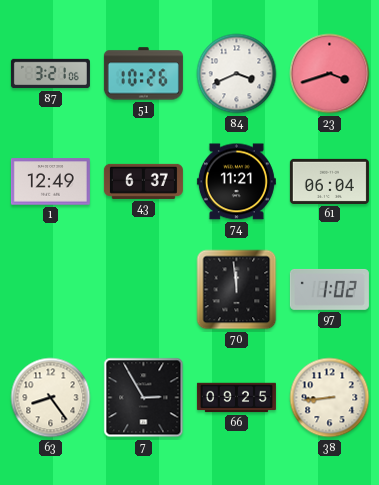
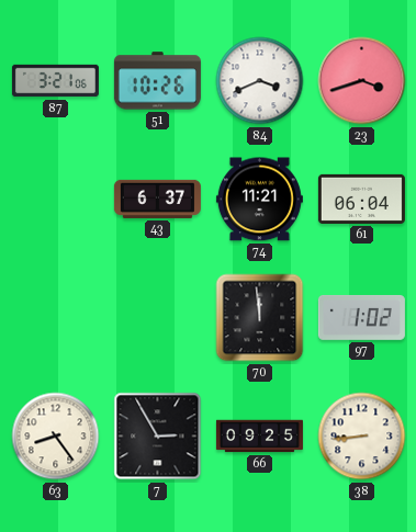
1: 12:49 -> none (50, 182)
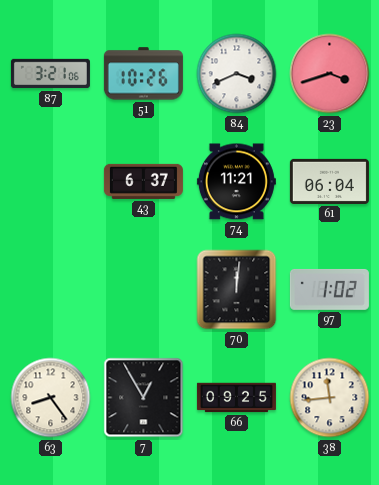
70: 11:59 -> 12:01 (237, 290)
7: 2:55 -> 12:55 (144, 398)
38: 8:44 -> 11:44 (330, 398)
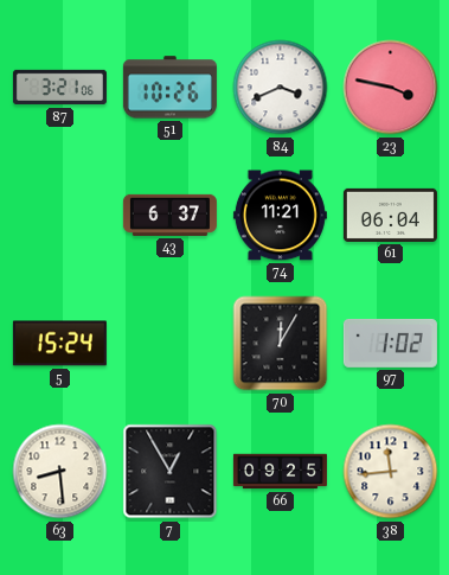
23: 3:42 -> 3:47 (391, 88)
5: none -> 15:24 (59, 344)
70: 12:01 -> 12:05 (281, 344)
63: 8:24 -> 8:29 (60, 472)
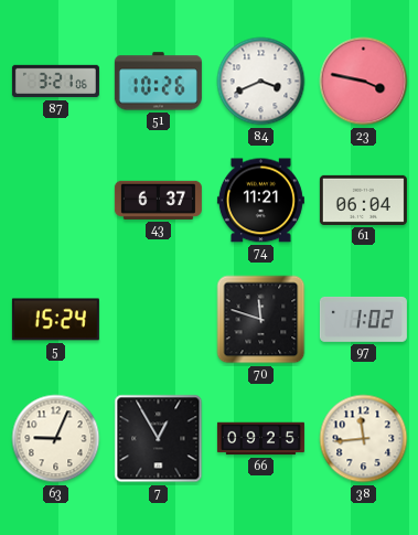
70: 12:05 -> 11:48 (261, 320)
63: 8:29 -> 9:04 (56, 439)
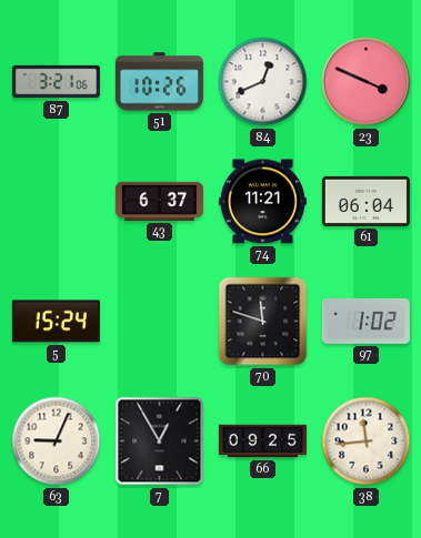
84: 3:41 -> 12:41 (263, 82)
23: 3:47 -> 3:49 (367, 82)
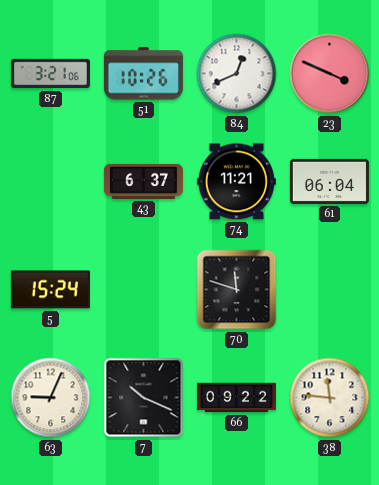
97: 1:02 -> none (365, 321)
7: 12:55 -> 10:19 (144, 398)
66: 09:25 -> 09:22 (236, 398)
38: 11:44 -> 11:46 (330, 398)
